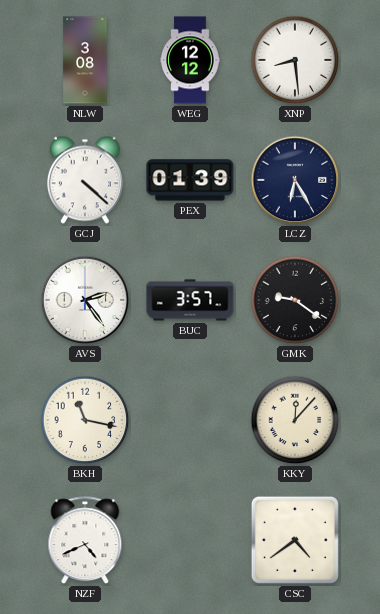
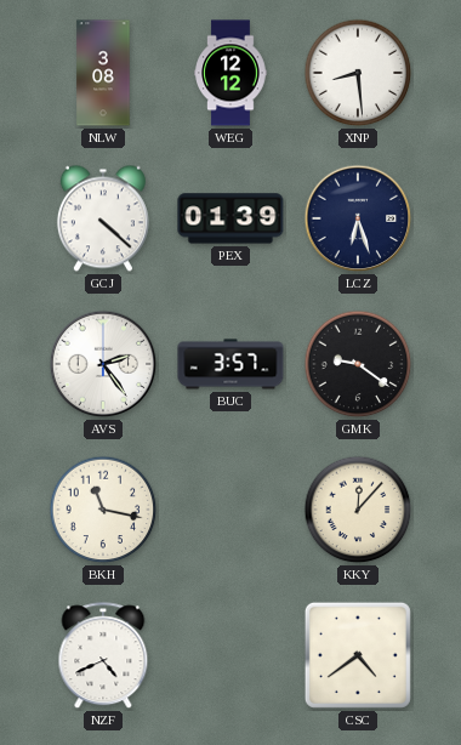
LCZ: 6:25 -> 6:27 (358, 218)
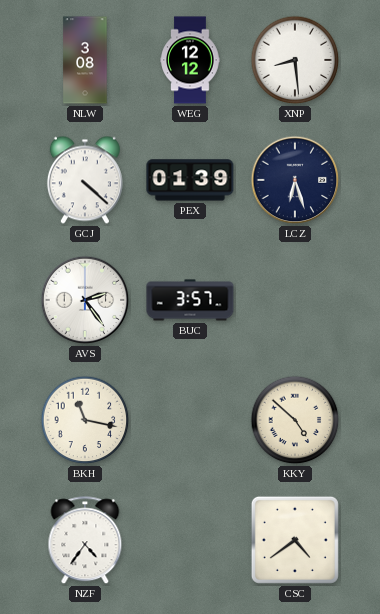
GMK: 9:21 -> none (358, 364)
KKY: 12:07 -> 4:52 (295, 420)
NZF: 4:41 -> 4:36 (85, 541)
